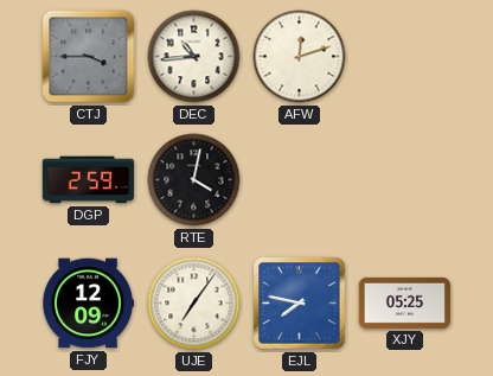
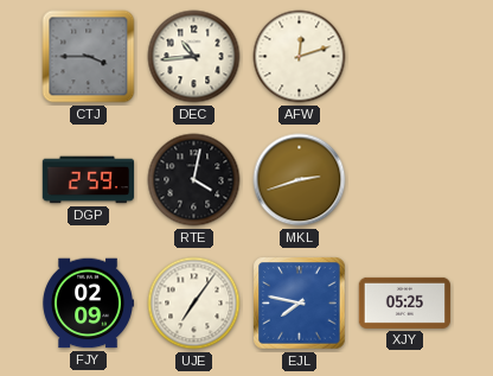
MKL: none -> 2:42 (300, 180)
FJY: 12:09 -> 02:09 (88, 304)
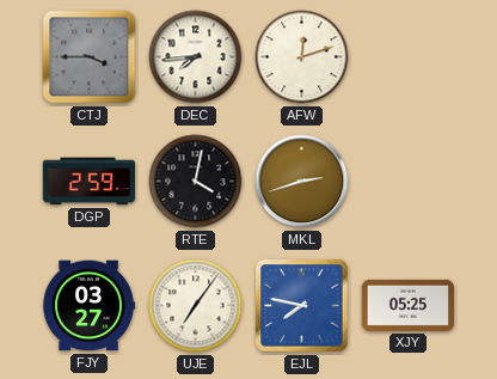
DEC: 10:44 -> 7:44 (196, 57)
FJY: 02:09 -> 03:27 (88, 306)
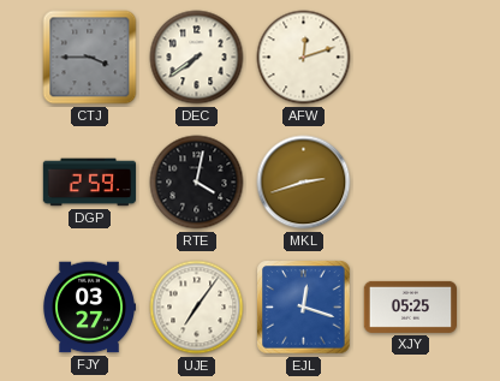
DEC: 7:44 -> 7:39 (197, 58)
EJL: 7:47 -> 12:18 (304, 308)
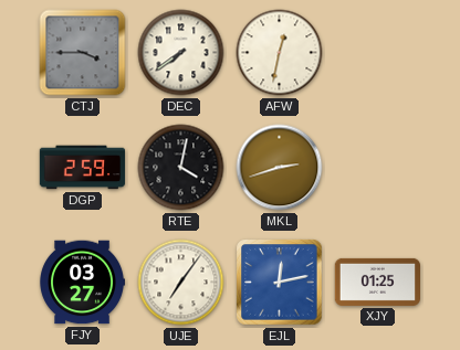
AFW: 12:12 -> 12:32 (280, 53)
EJL: 12:18 -> 12:13 (280, 283)
XJY: 05:25 -> 01:25 (377, 282)
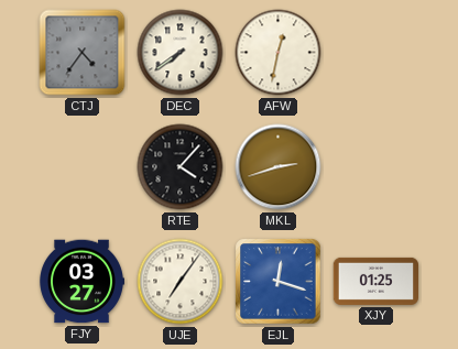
CTJ: 3:45 -> 4:36 (83, 53)
DGP: 2:59 -> none (83, 168)
RTE: 4:02 -> 4:07 (181, 167)
EJL: 12:13 -> 12:18 (279, 282)
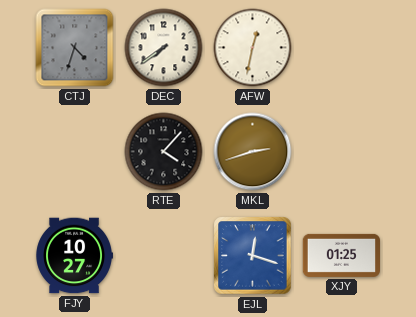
CTJ: 4:36 -> 4:33 (75, 48)
FJY: 03:27 -> 10:27 (74, 256)
UJE: 7:06 -> none (181, 282)
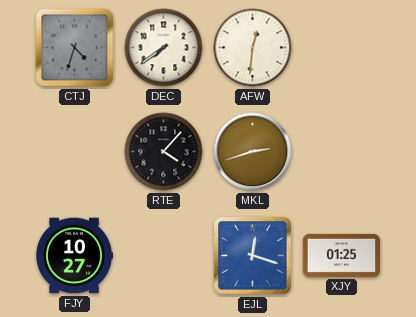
AFW: 12:32 -> 12:31 (253, 48)
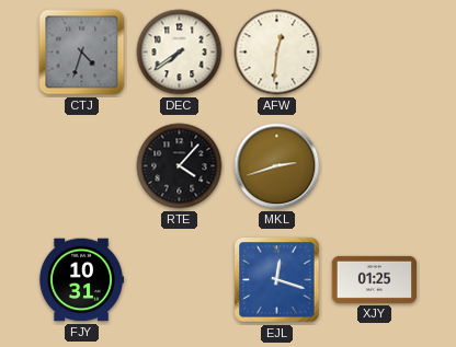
FJY: 10:27 -> 10:31 (81, 280)
